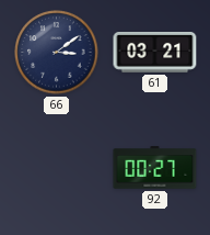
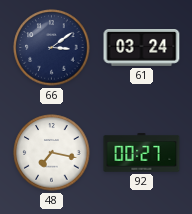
61: 03:21 -> 03:24 (142, 48)
48: none -> 7:17 (52, 153)
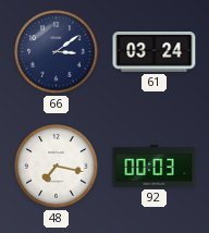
92: 00:27 -> 00:03 (155, 167)
